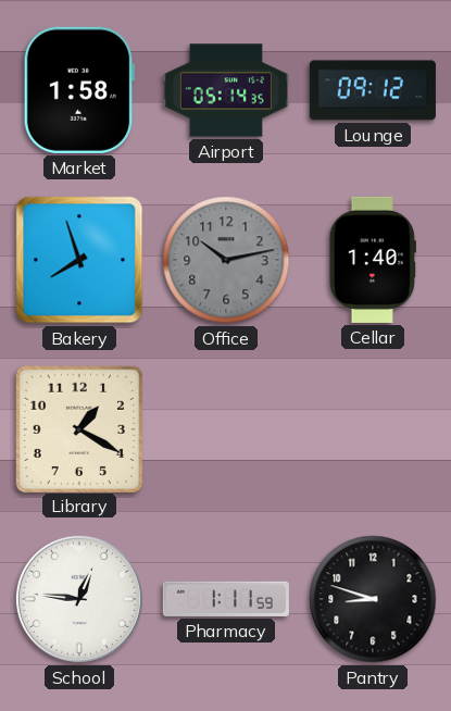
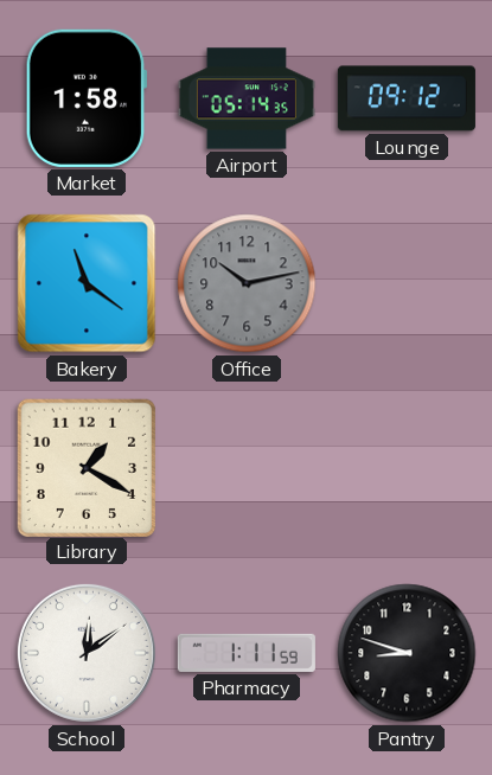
Bakery: 7:57 -> 11:21 (87, 283)
Cellar: 1:40 -> none (373, 260)
School: 12:46 -> 12:09 (87, 653)
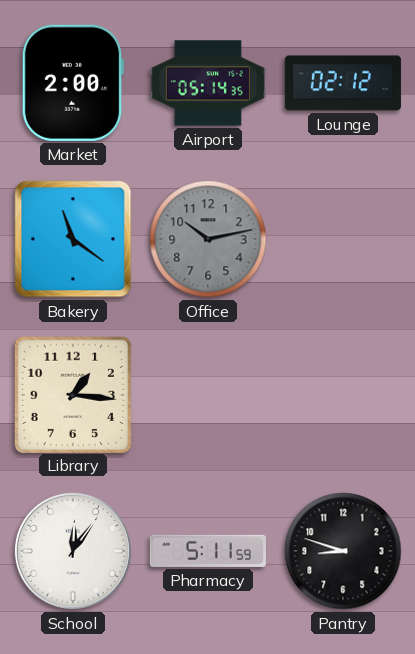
Market: 1:58 -> 2:00 (73, 83)
Lounge: 09:12 -> 02:12 (343, 83)
Library: 1:20 -> 1:16 (72, 394)
School: 12:09 -> 12:06 (73, 551)
Pharmacy: 1:11 -> 5:11 (208, 551)
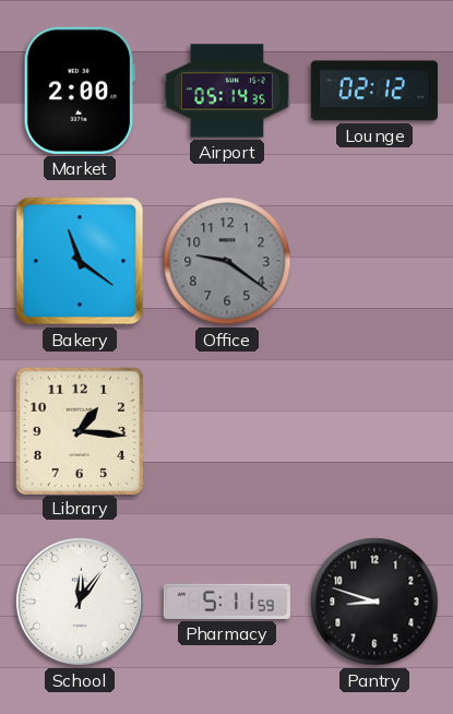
Office: 10:13 -> 9:21 (227, 261)
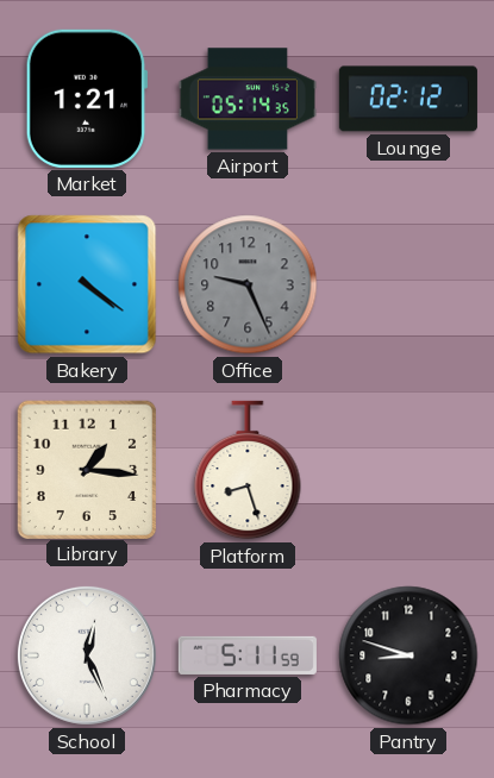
Market: 2:00 -> 1:21 (87, 99)
Bakery: 11:21 -> 4:21 (87, 284)
Office: 9:21 -> 9:26 (248, 284)
Platform: none -> 8:27 (248, 470)
School: 12:06 -> 12:26 (87, 655)
